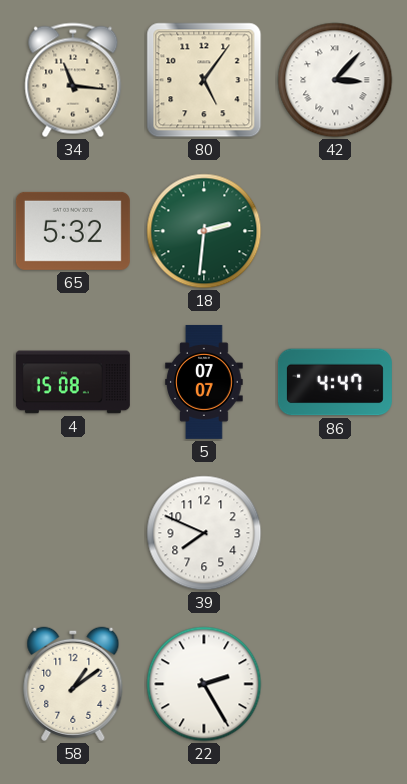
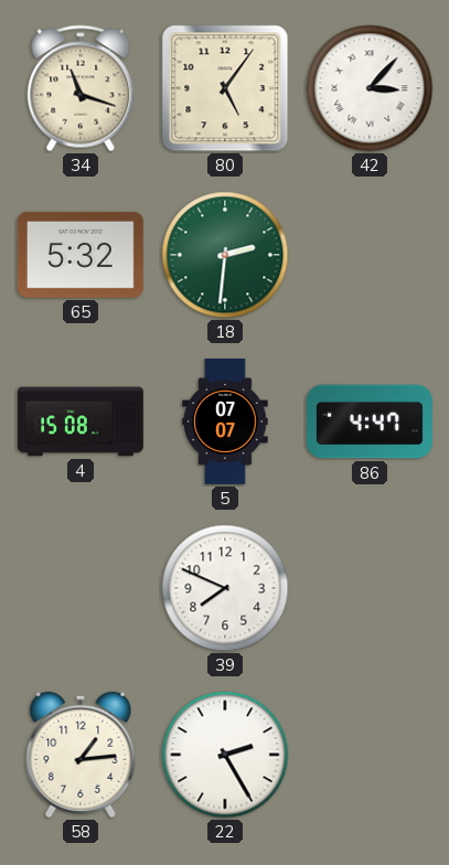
34: 11:16 -> 11:18 (81, 88)
58: 1:09 -> 1:14 (81, 755)
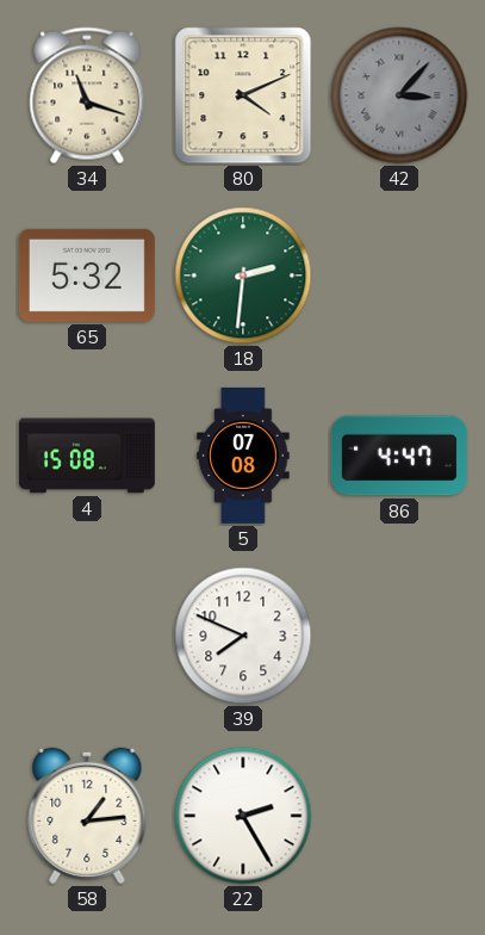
80: 5:06 -> 4:11 (243, 95)
42 dial: white -> grey (399, 95)
5: 07:07 -> 07:08 (243, 456)
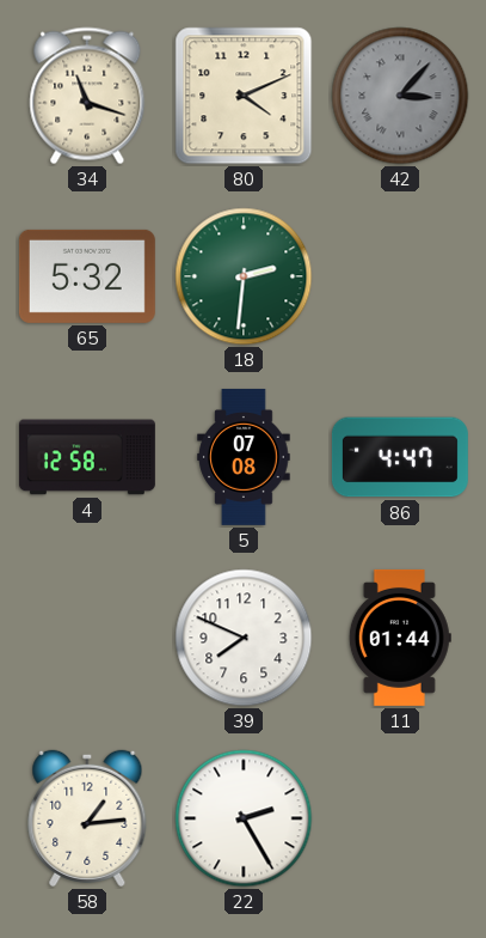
4: 15:08 -> 12:58 (87, 457)
11: none -> 01:44 (400, 638)
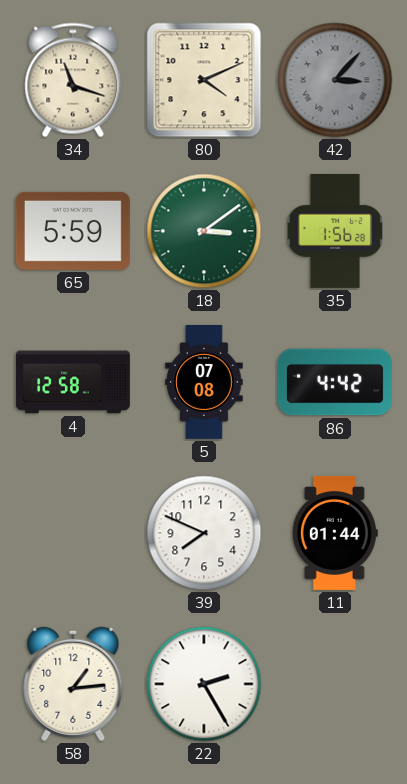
65: 5:32 -> 5:59 (73, 231)
18: 2:31 -> 3:09 (204, 231)
35: none -> 1:56 (335, 231)
86: 4:47 -> 4:42 (335, 382)
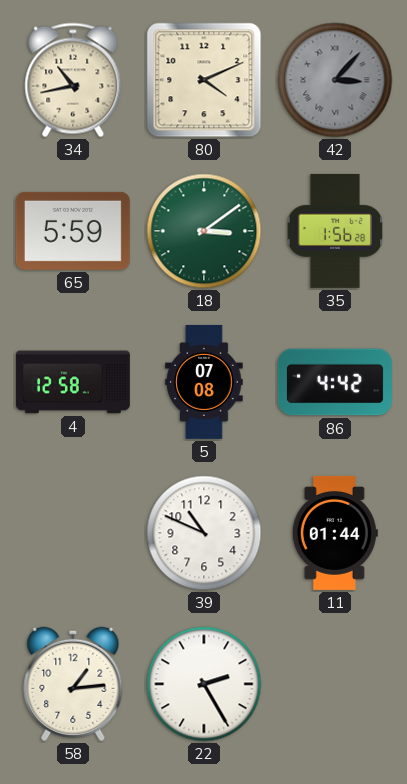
34: 11:18 -> 10:43 (73, 80)
39: 7:49 -> 10:49 (204, 533)
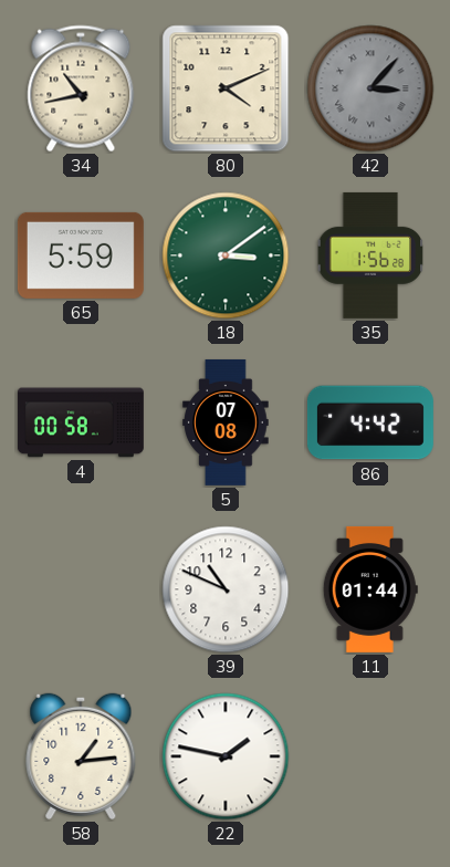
4: 12:58 -> 00:58 (81, 422)
22: 2:25 -> 1:47 (226, 756)
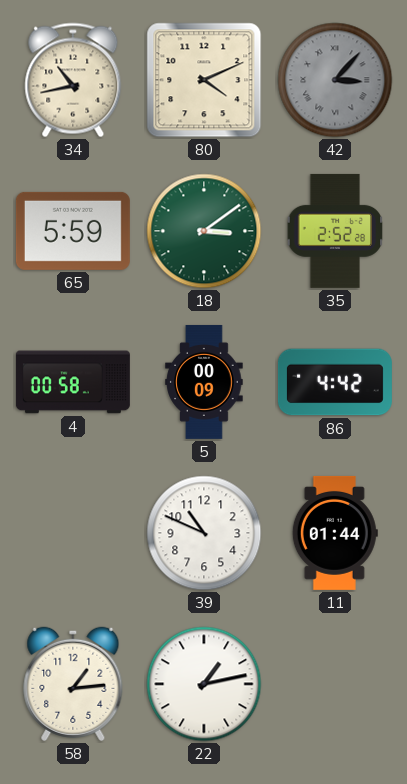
35: 1:56 -> 2:52 (335, 231)
5: 07:08 -> 00:09 (204, 382)
22: 1:47 -> 1:13 (204, 684)
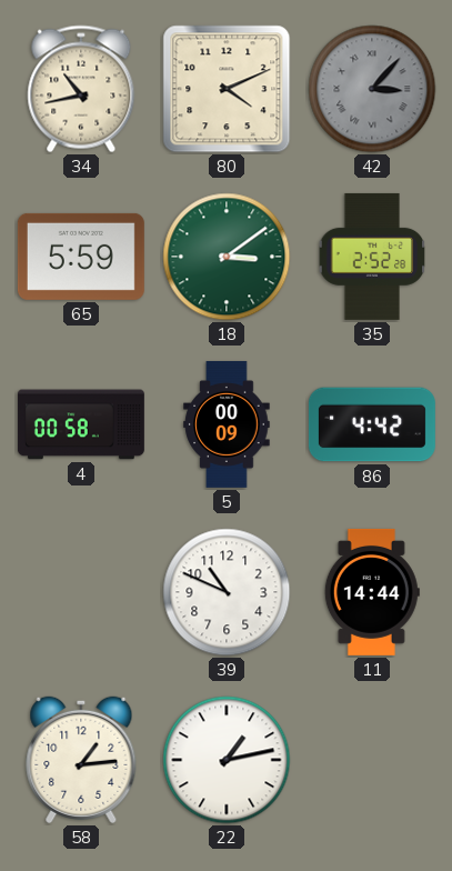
11: 01:44 -> 14:44 (372, 592)
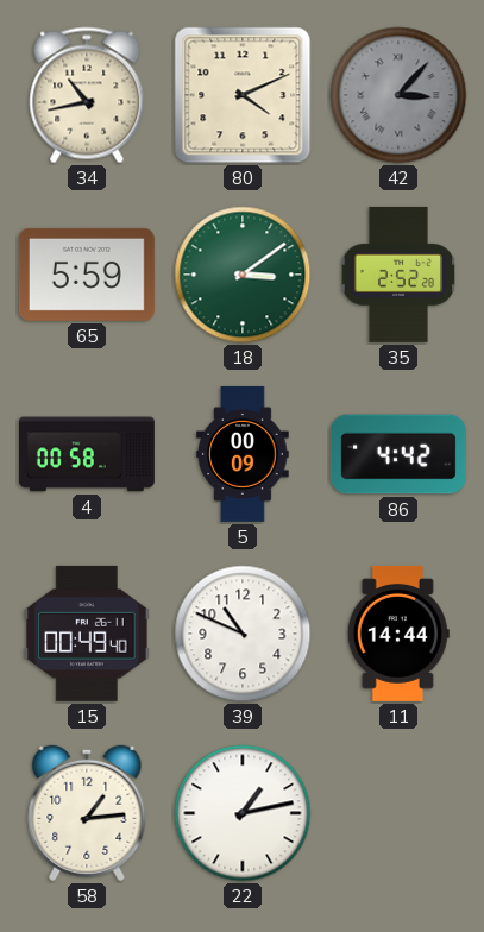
15: none -> 00:49 (87, 634)
